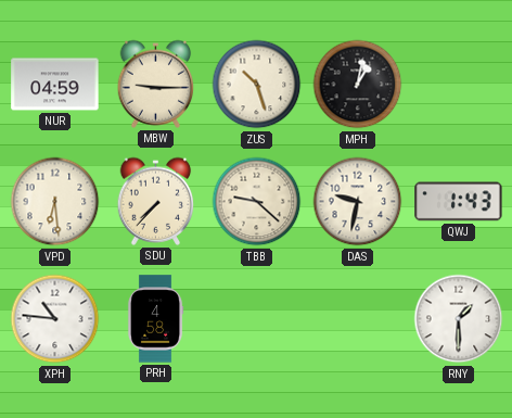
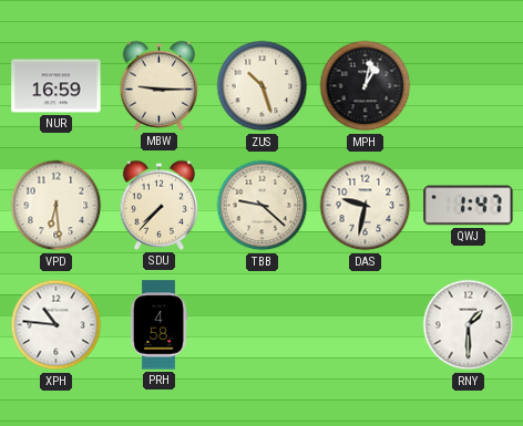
NUR: 04:59 -> 16:59 (57, 86)
QWJ: 1:43 -> 1:47 (469, 206)
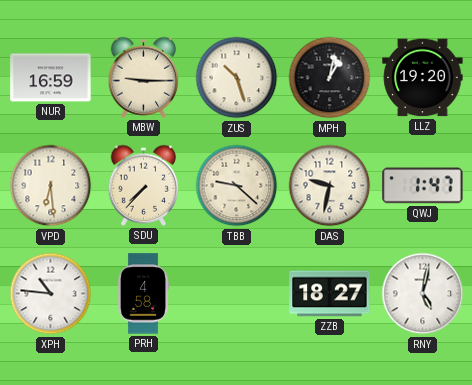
LLZ: none -> 19:20 (423, 78)
ZZB: none -> 18:27 (330, 294)
RNY: 1:30 -> 5:02 (423, 294)
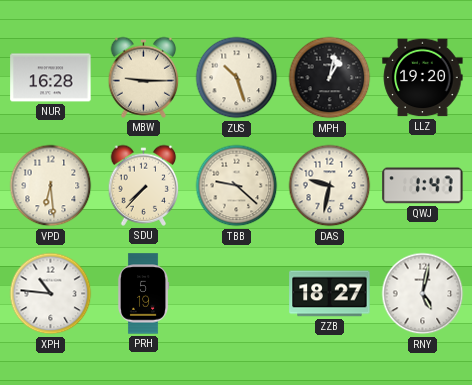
NUR: 16:59 -> 16:28 (51, 78)
PRH: 4:58 -> 5:19 (143, 294)
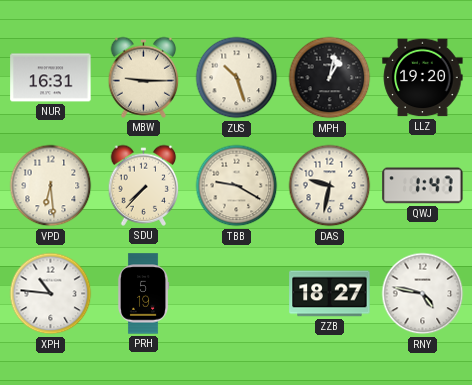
NUR: 16:28 -> 16:31 (51, 78)
TBB: 9:22 -> 9:20 (237, 186)
RNY: 5:02 -> 4:47 (423, 294)
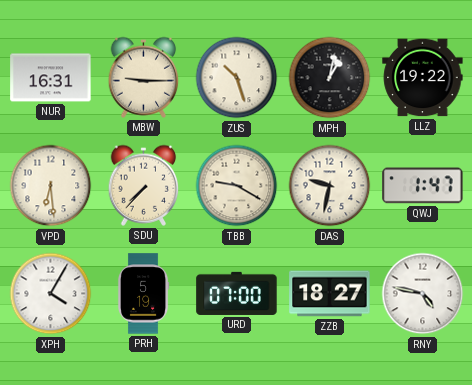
LLZ: 19:20 -> 19:22 (423, 78)
XPH: 10:46 -> 4:05 (51, 294)
URD: none -> 07:00 (237, 293)
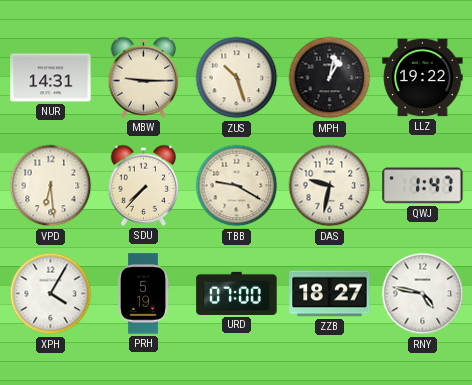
NUR: 16:31 -> 14:31 (51, 78)
